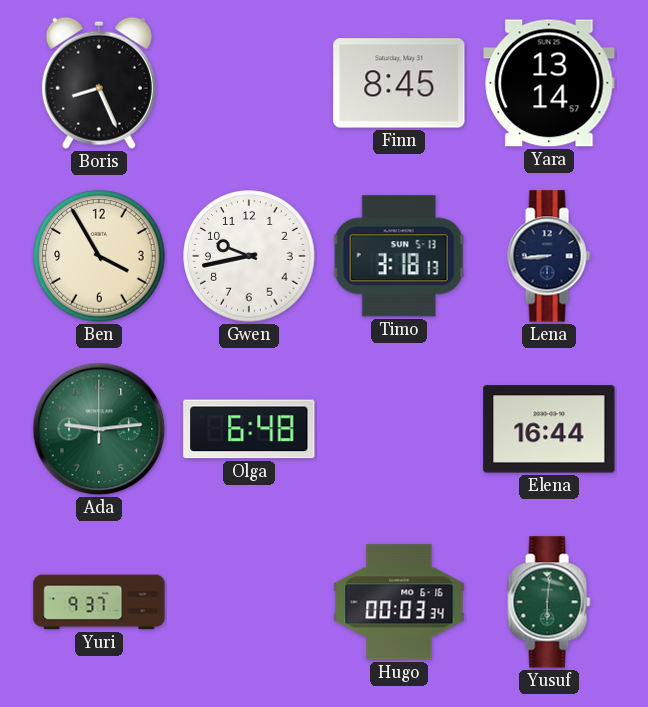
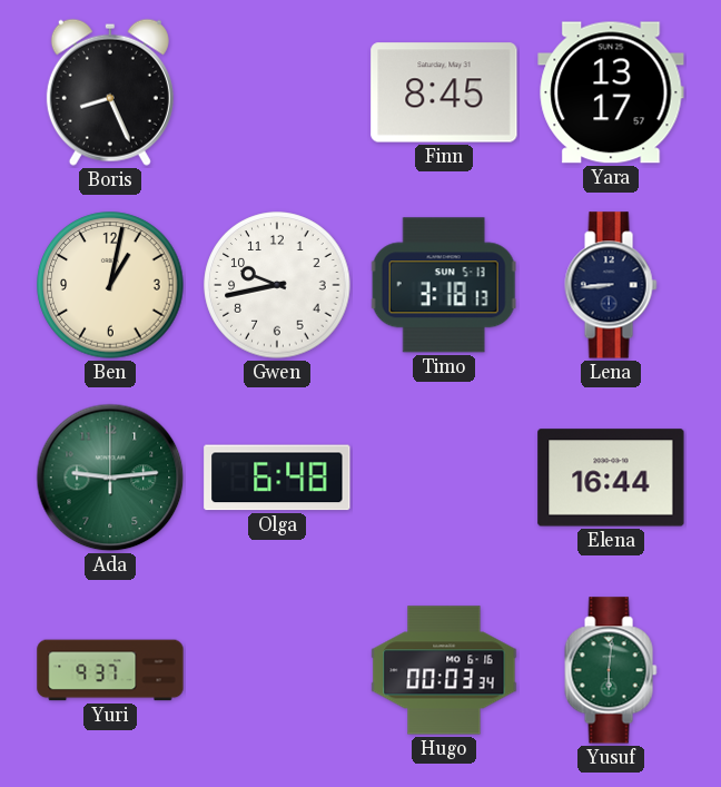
Yara: 13:14 -> 13:17 (611, 92)
Ben: 3:55 -> 1:02 (110, 285)
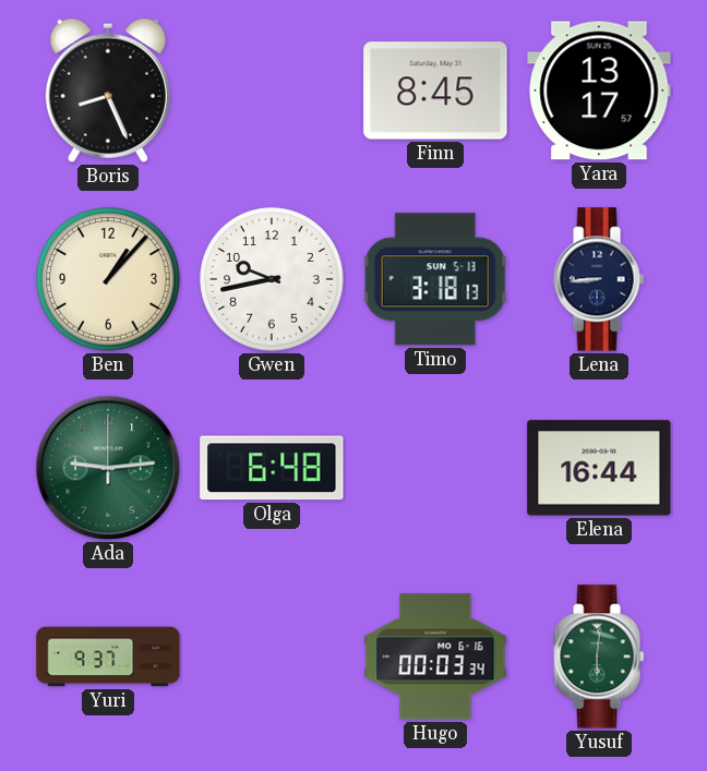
Ben: 1:02 -> 1:07 (108, 279)
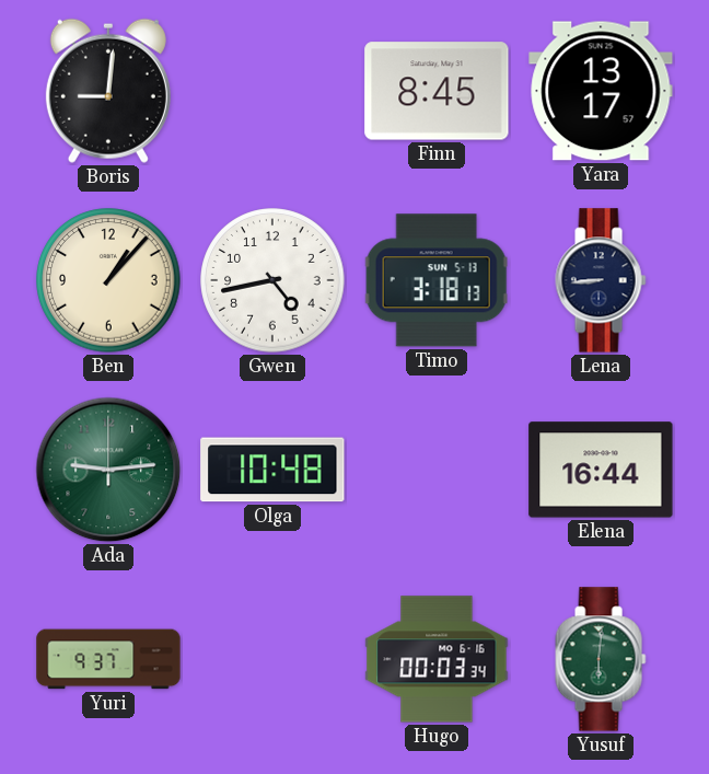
Boris: 8:26 -> 9:01 (108, 91)
Gwen: 9:43 -> 4:43 (272, 280)
Olga: 6:48 -> 10:48 (272, 470)
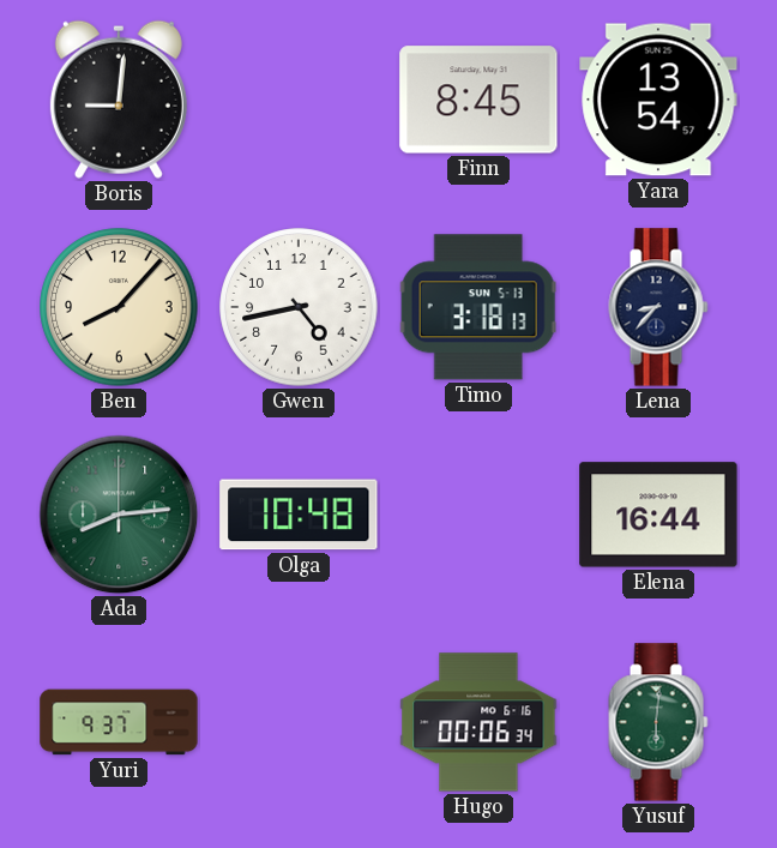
Yara: 13:17 -> 13:54 (658, 100)
Ben: 1:07 -> 8:07 (119, 307)
Lena: 8:44 -> 8:37 (658, 307)
Ada: 9:14 -> 8:14 (119, 515)
Hugo: 00:03 -> 00:06 (478, 722)
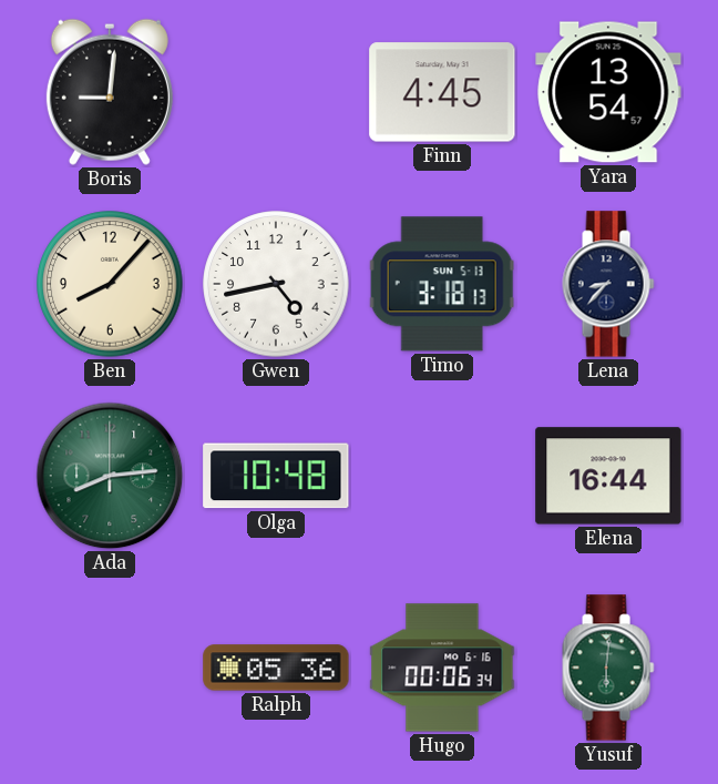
Finn: 8:45 -> 4:45 (442, 92)
Yuri: 9:37 -> none (119, 722)
Ralph: none -> 05:36 (276, 668)
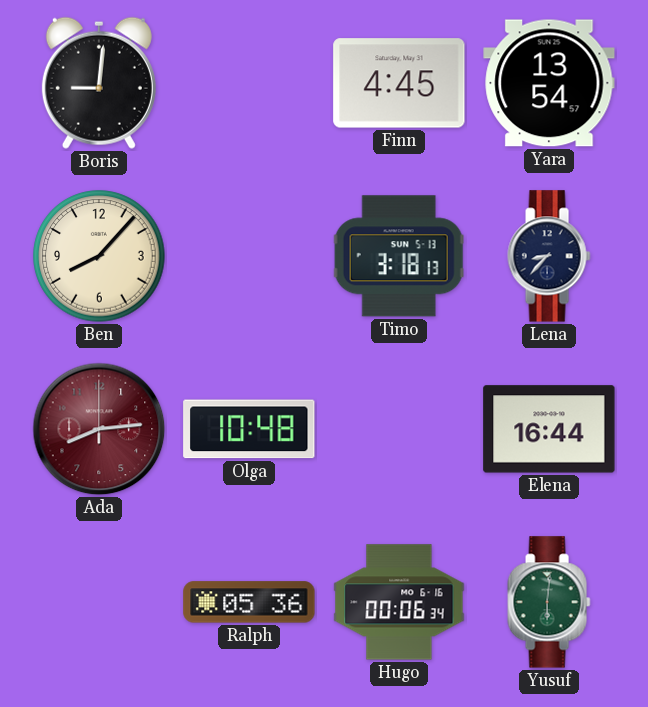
Gwen: 4:43 -> none (276, 284)
Ada dial: green -> burgundy (99, 429)
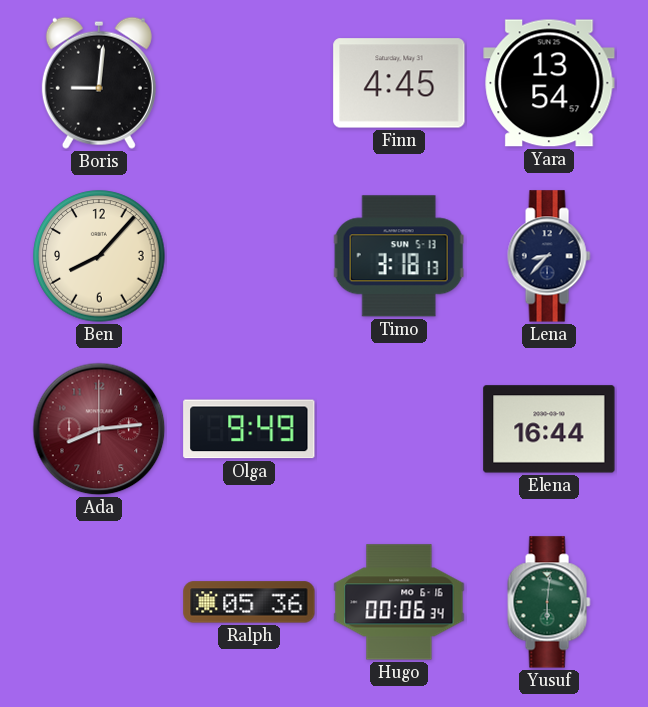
Olga: 10:48 -> 9:49 (249, 429)
